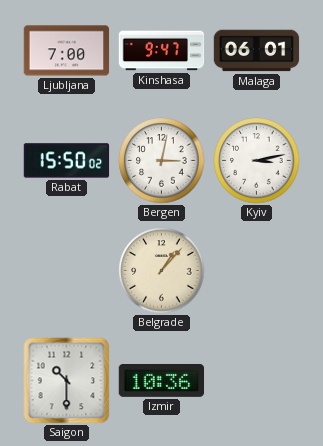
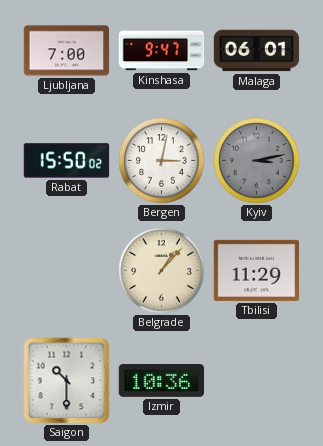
Kyiv dial: white -> grey (257, 161)
Tbilisi: none -> 11:29 (257, 270)
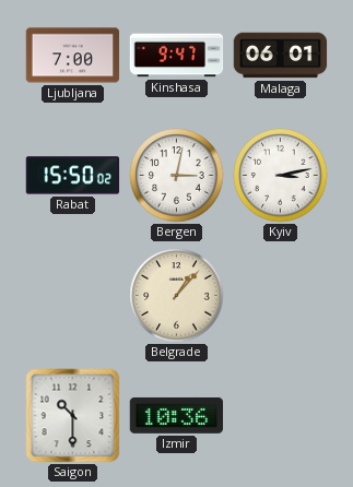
Kyiv dial: grey -> white (281, 176)
Tbilisi: 11:29 -> none (257, 270)
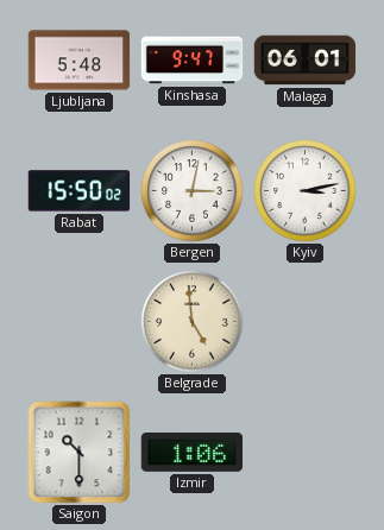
Ljubljana: 7:00 -> 5:48 (80, 61)
Belgrade: 1:07 -> 4:59 (193, 322)
Izmir: 10:36 -> 1:06 (193, 452)
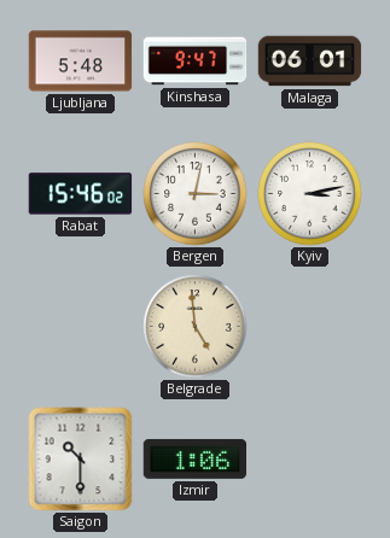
Rabat: 15:50 -> 15:46 (81, 194)
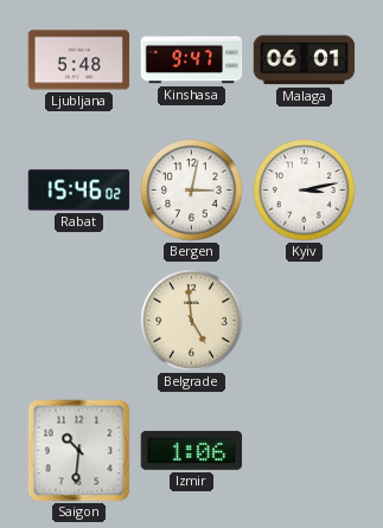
Saigon: 10:30 -> 10:31 (79, 451)
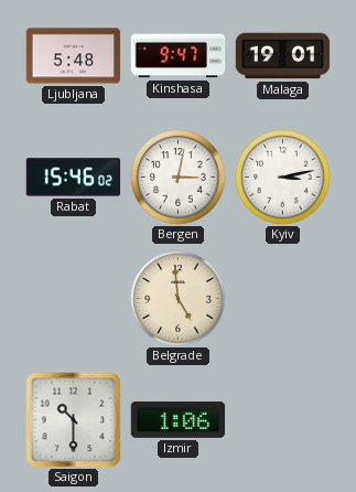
Malaga: 06:01 -> 19:01 (283, 56)
Saigon: 10:31 -> 10:30 (74, 420)
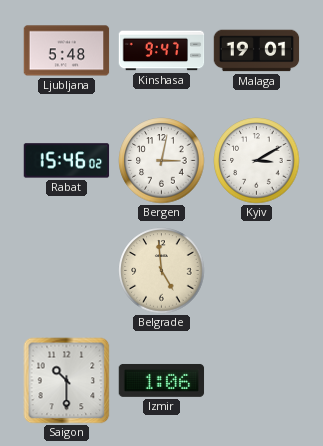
Kyiv: 3:13 -> 3:10 (257, 161)
